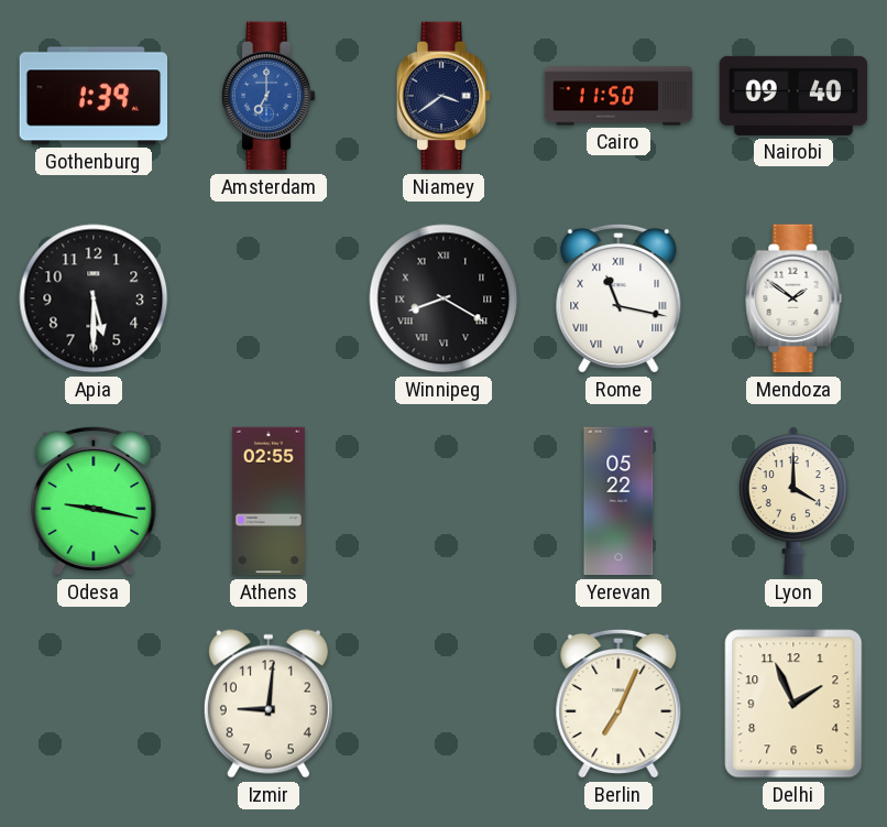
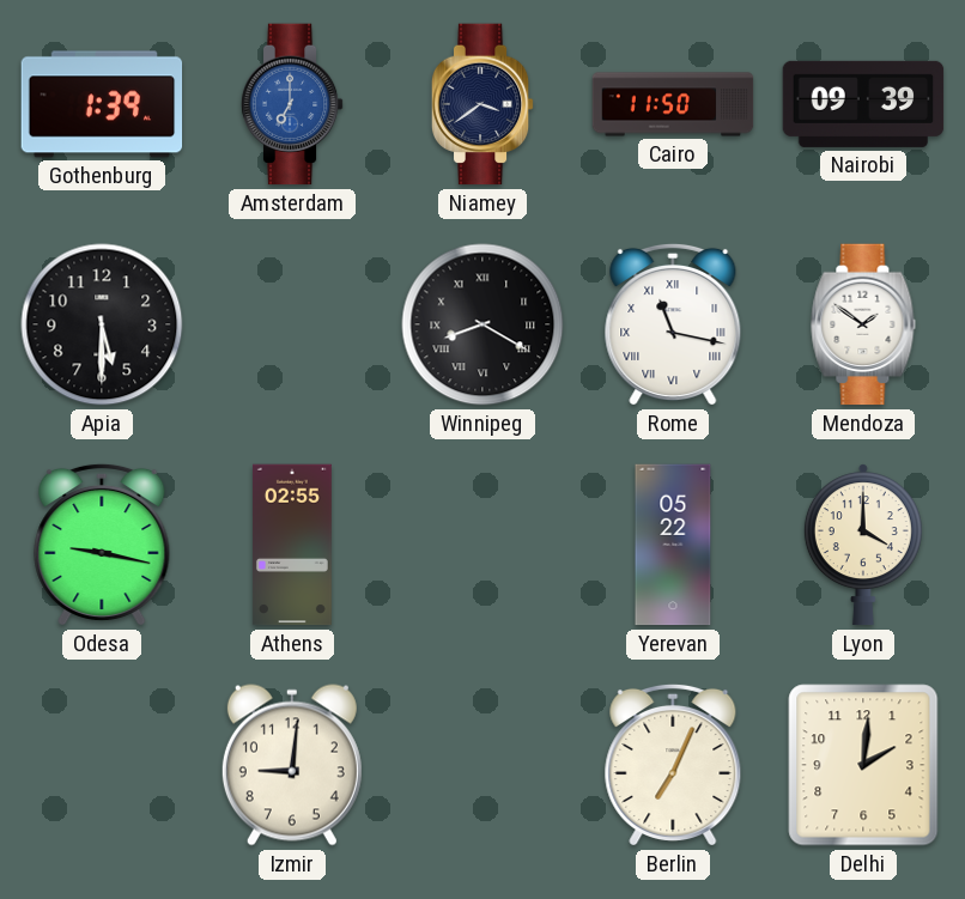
Nairobi: 09:40 -> 09:39 (863, 104)
Delhi: 1:56 -> 2:01 (863, 765)
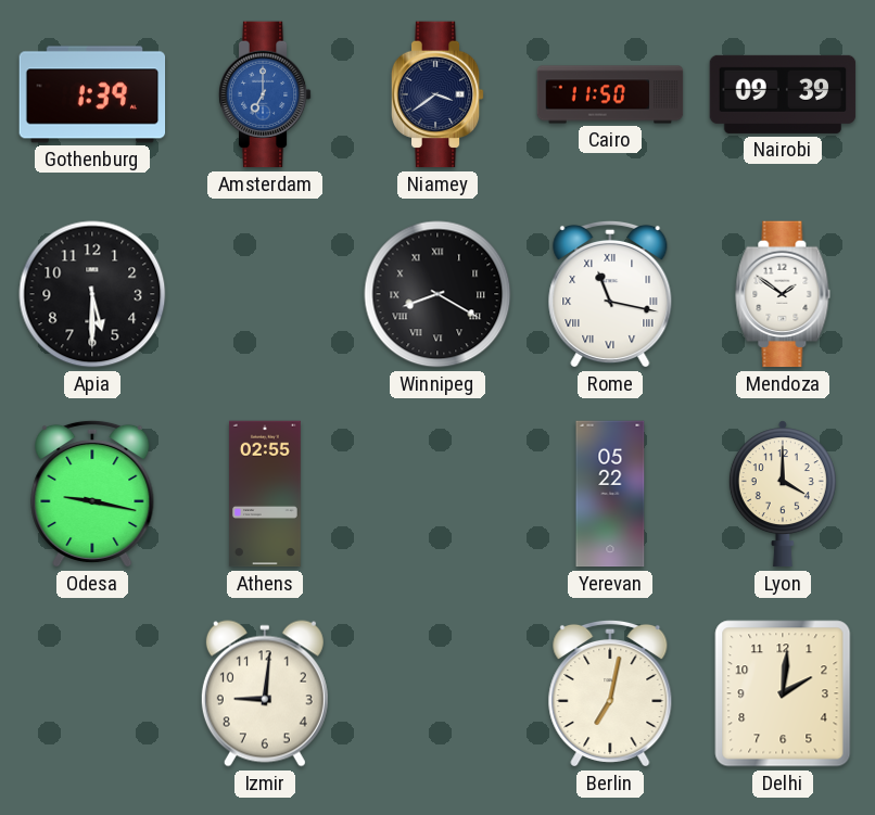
Berlin: 7:04 -> 7:02 (610, 693)
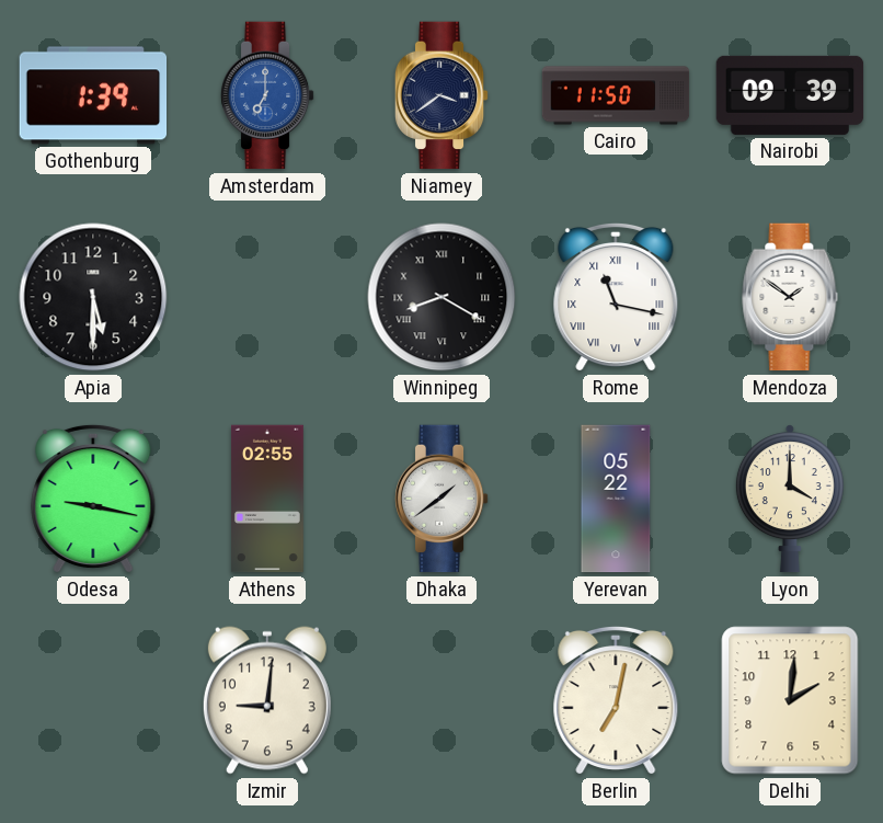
Dhaka: none -> 1:39 (441, 499)
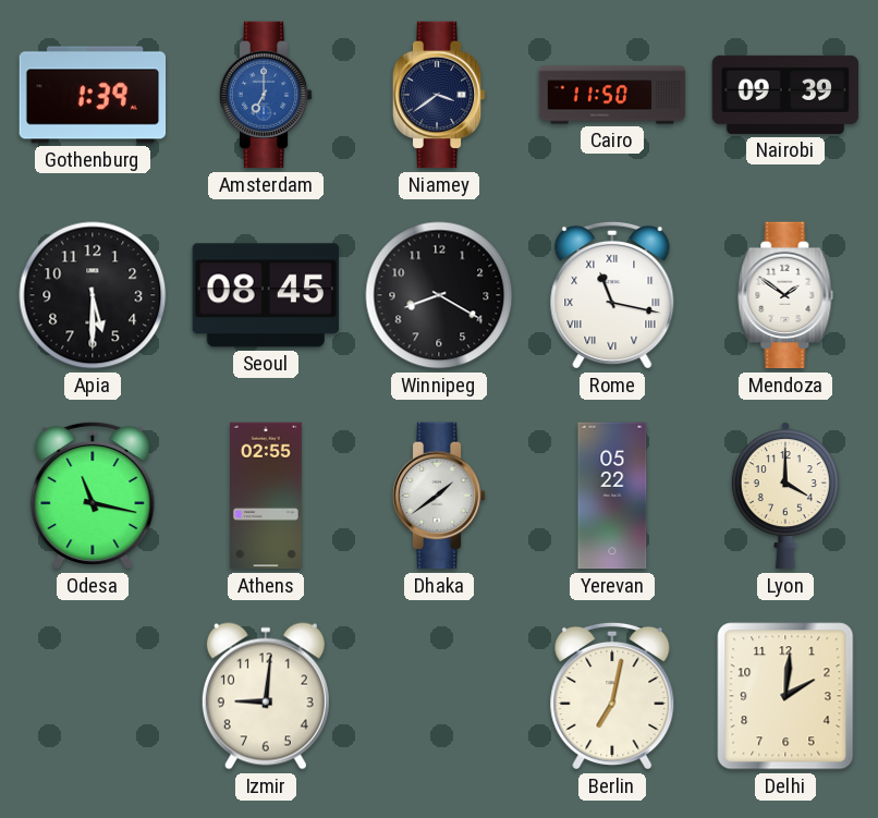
Seoul: none -> 08:45 (265, 295)
Winnipeg numerals: Roman -> Arabic (439, 295)
Odesa: 9:17 -> 11:17 (93, 496)
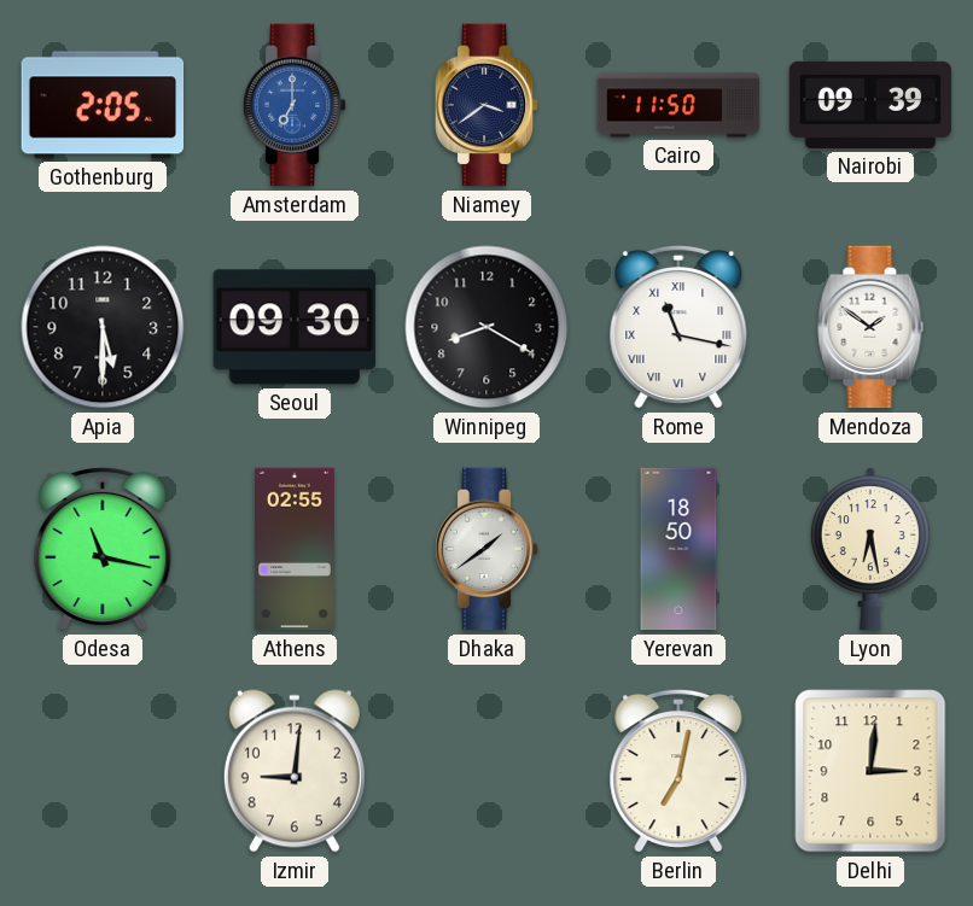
Gothenburg: 1:39 -> 2:05 (103, 105)
Seoul: 08:45 -> 09:30 (293, 327)
Yerevan: 05:22 -> 18:50 (678, 549)
Lyon: 4:00 -> 6:28 (870, 549)
Delhi: 2:01 -> 3:01 (870, 771)
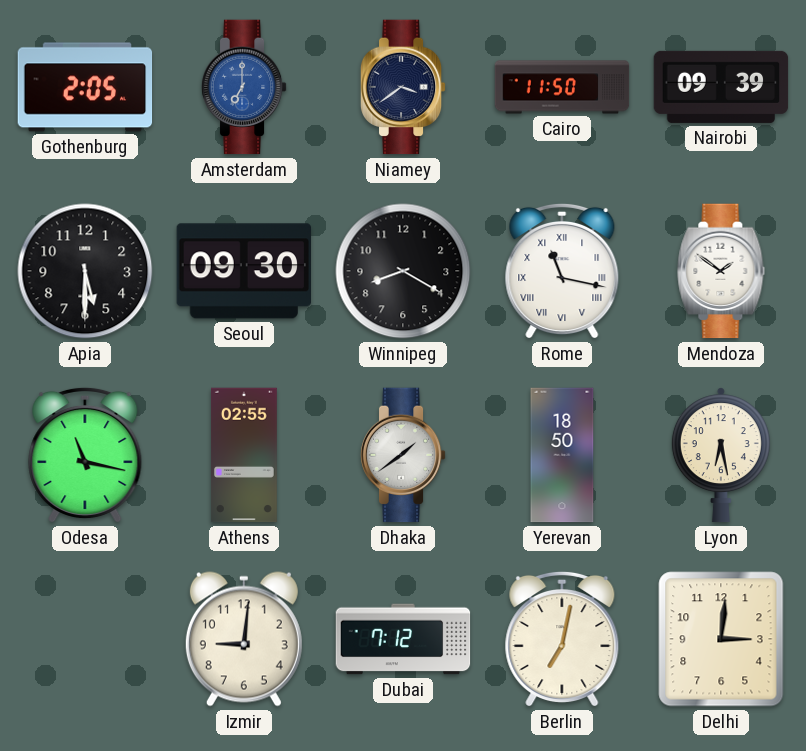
Dubai: none -> 7:12 (403, 639)
